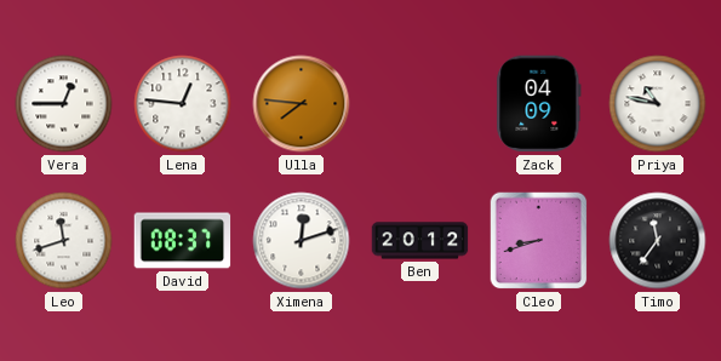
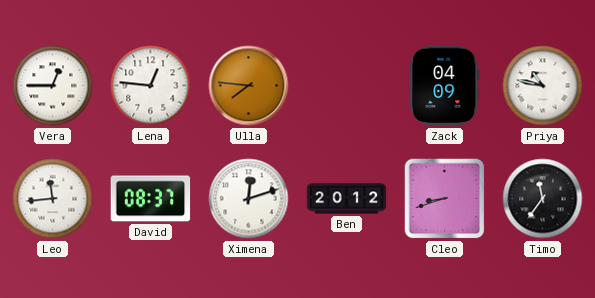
Leo: 11:42 -> 11:44 (53, 199)
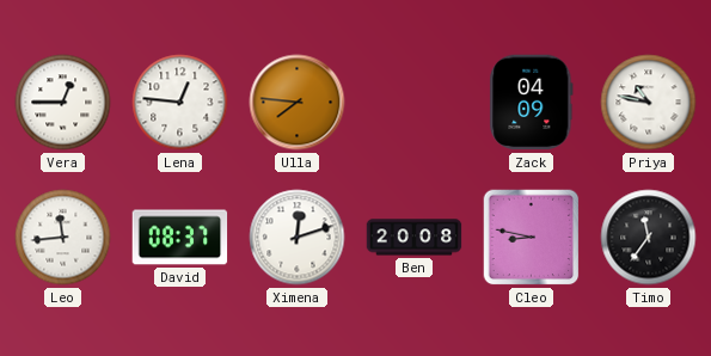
Ben: 20:12 -> 20:08 (415, 238)
Cleo: 8:42 -> 8:47 (532, 238)
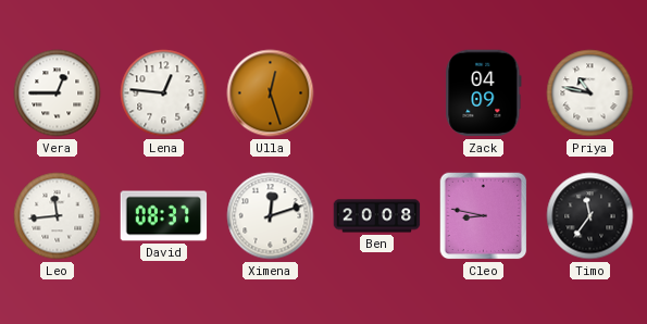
Ulla: 7:46 -> 12:27 (271, 94)
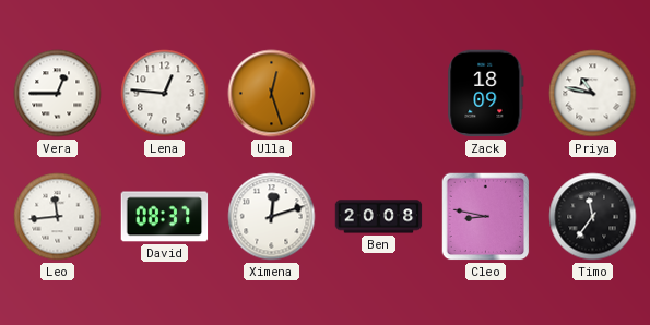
Zack: 04:09 -> 18:09 (486, 94)
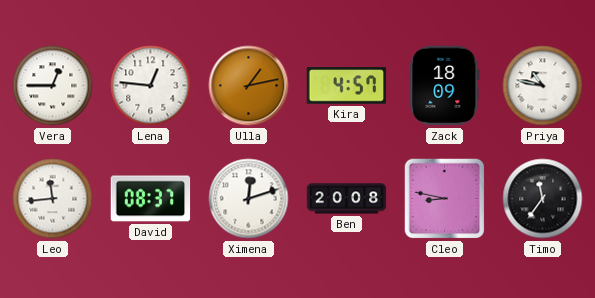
Ulla: 12:27 -> 1:13 (249, 86)
Kira: none -> 4:57 (347, 86)
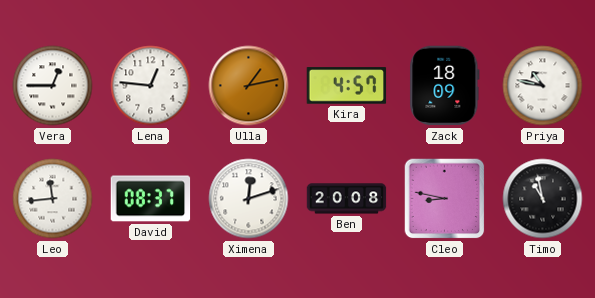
Timo: 11:36 -> 10:58 (543, 199)
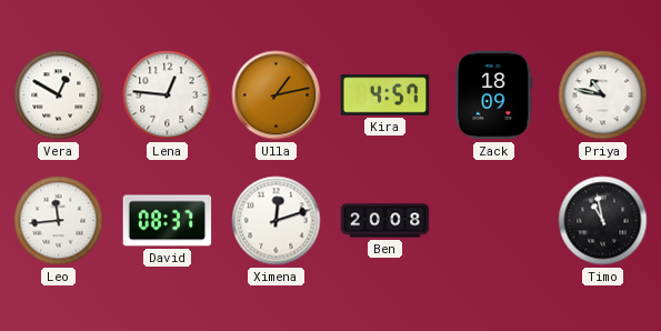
Vera: 12:45 -> 12:50 (59, 96)
Cleo: 8:47 -> none (445, 199)
